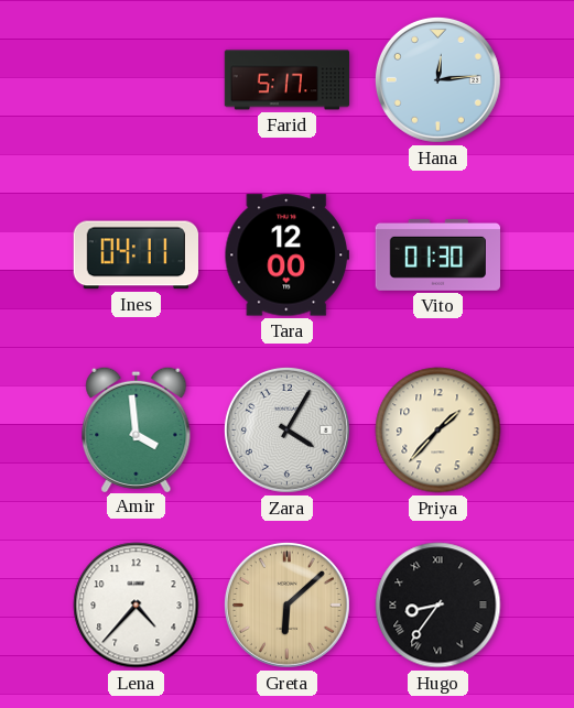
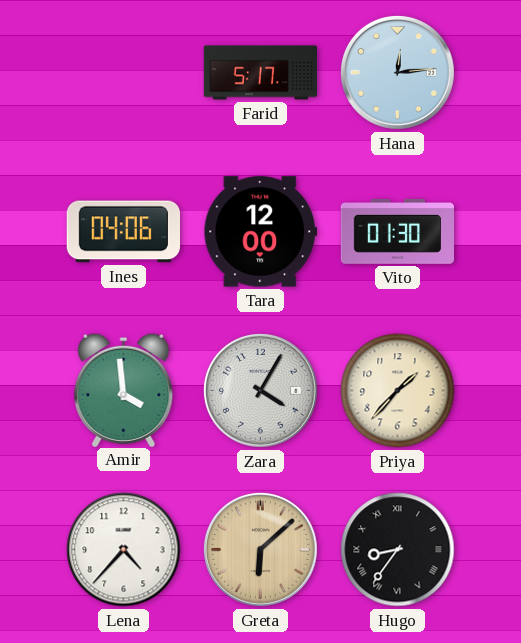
Ines: 04:11 -> 04:06 (123, 232)
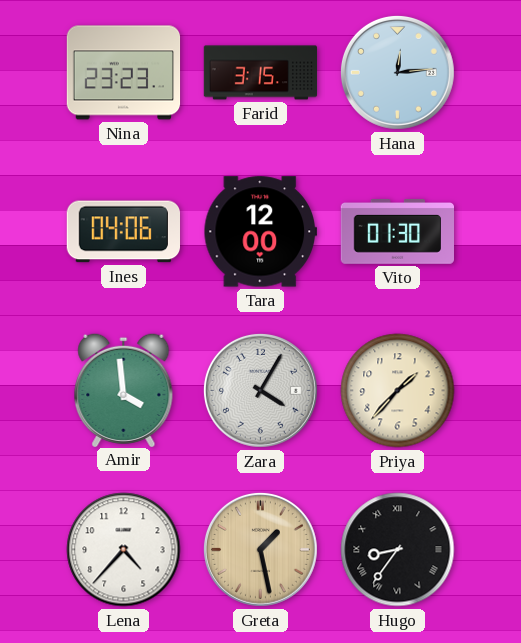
Nina: none -> 23:23 (124, 73)
Farid: 5:17 -> 3:15 (261, 73)
Greta: 6:08 -> 1:28 (260, 549)
